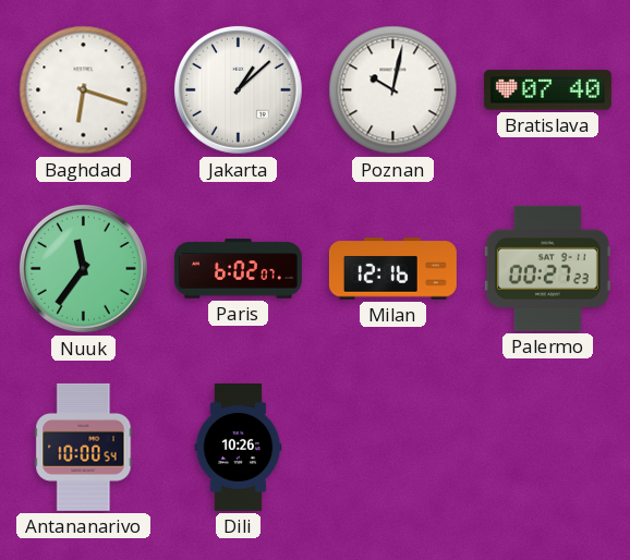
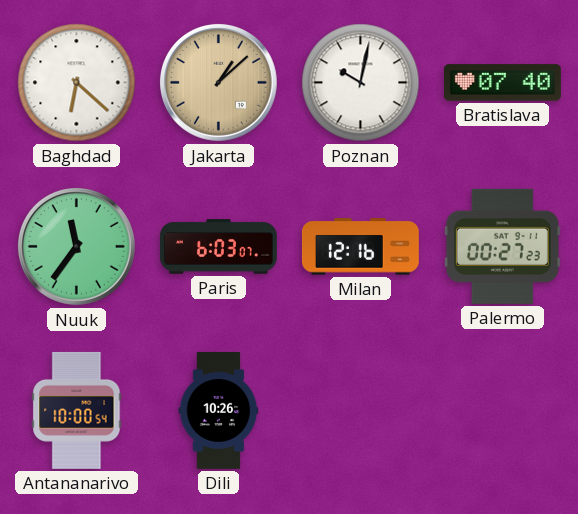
Baghdad: 6:18 -> 6:22 (77, 83)
Jakarta dial: white -> champagne (218, 82)
Paris: 6:02 -> 6:03 (218, 247)
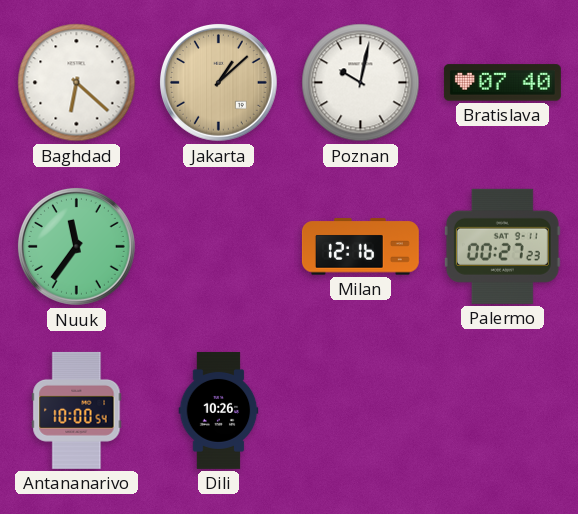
Paris: 6:03 -> none (218, 247)
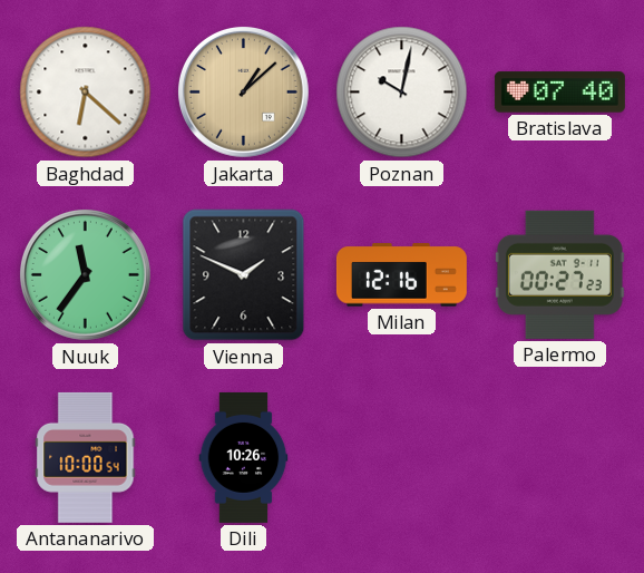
Vienna: none -> 1:49 (244, 275)
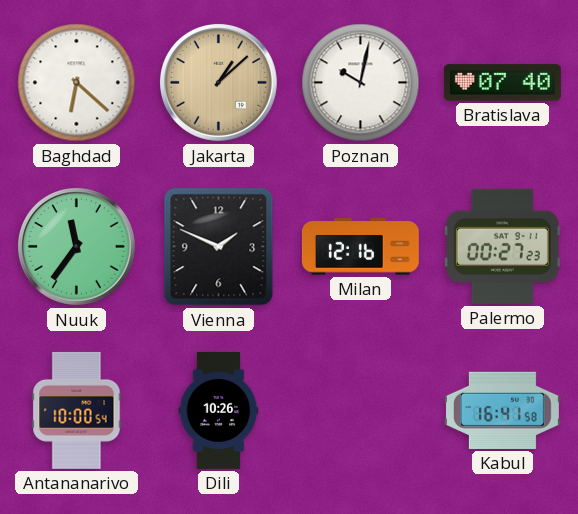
Kabul: none -> 16:41 (502, 410)
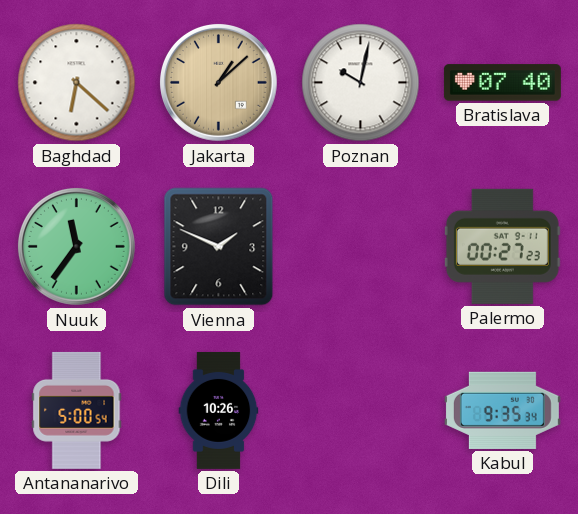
Milan: 12:16 -> none (360, 247)
Antananarivo: 10:00 -> 5:00 (77, 410)
Kabul: 16:41 -> 9:35 (502, 410)
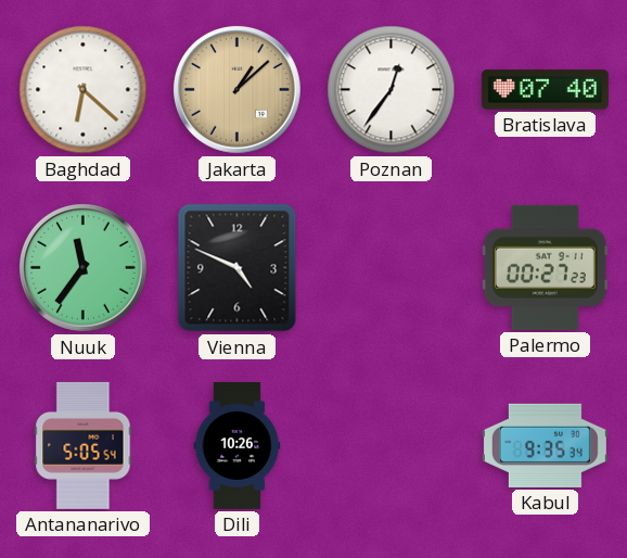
Poznan: 10:02 -> 12:36 (392, 90)
Vienna: 1:49 -> 4:49 (238, 268)
Antananarivo: 5:00 -> 5:05 (84, 445)
